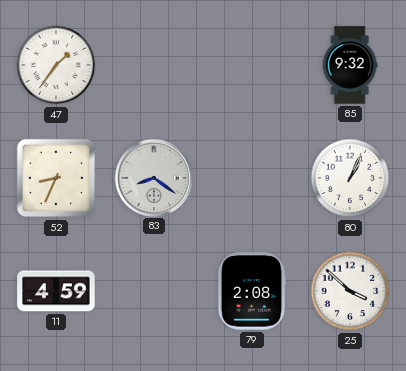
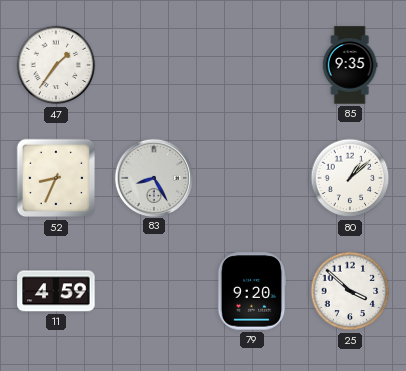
85: 9:32 -> 9:35 (350, 65)
83: 8:21 -> 8:25 (153, 177)
80: 1:04 -> 1:08 (350, 178)
79: 2:08 -> 9:20 (252, 291)
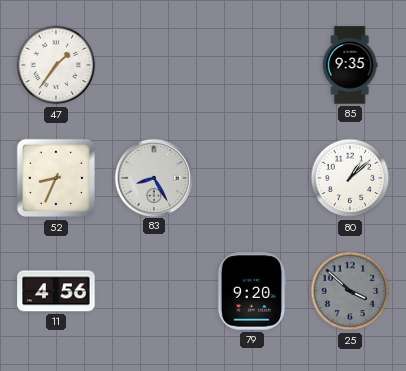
11: 4:59 -> 4:56 (56, 291)
25 dial: white -> grey (350, 291)
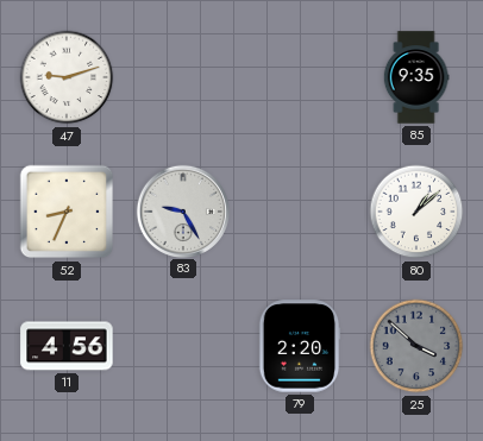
47: 1:36 -> 9:12 (67, 77)
83: 8:25 -> 9:25 (182, 210)
79: 9:20 -> 2:20 (300, 346)
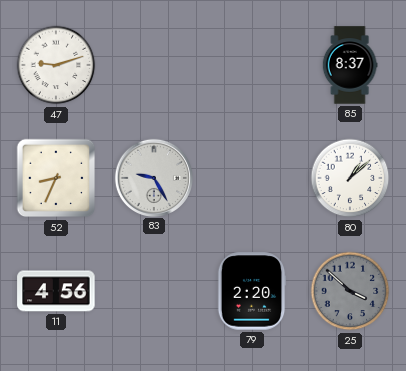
85: 9:35 -> 8:37 (350, 65)
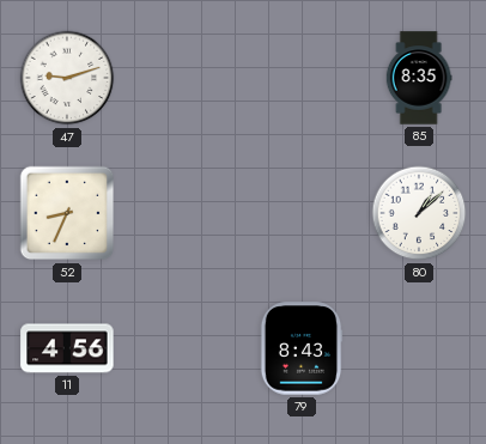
85: 8:37 -> 8:35 (419, 78)
83: 9:25 -> none (153, 177)
79: 2:20 -> 8:43 (302, 348)
25: 3:52 -> none (350, 291)
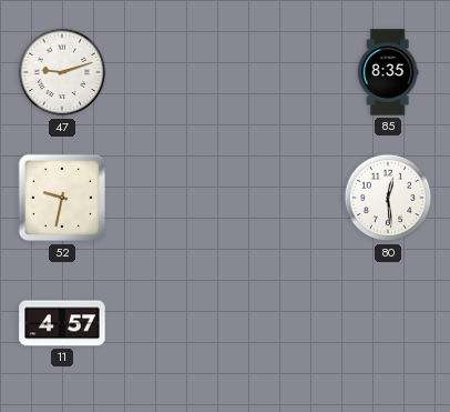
52: 8:34 -> 9:32 (62, 198)
80: 1:08 -> 12:29 (388, 198)
11: 4:56 -> 4:57 (62, 323)
79: 8:43 -> none (302, 348)
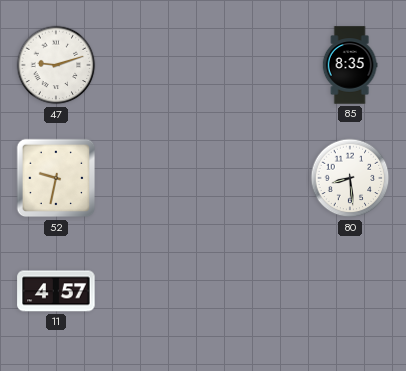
80: 12:29 -> 8:29 (350, 178)
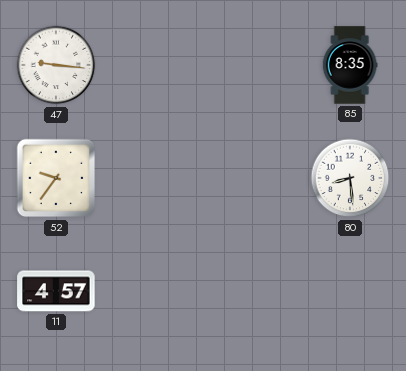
47: 9:12 -> 9:16 (56, 65)
52: 9:32 -> 9:36 (56, 178)
